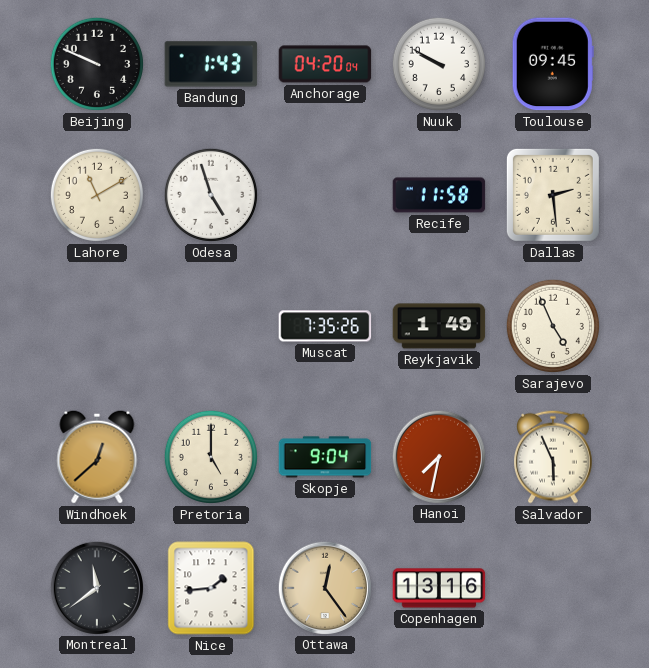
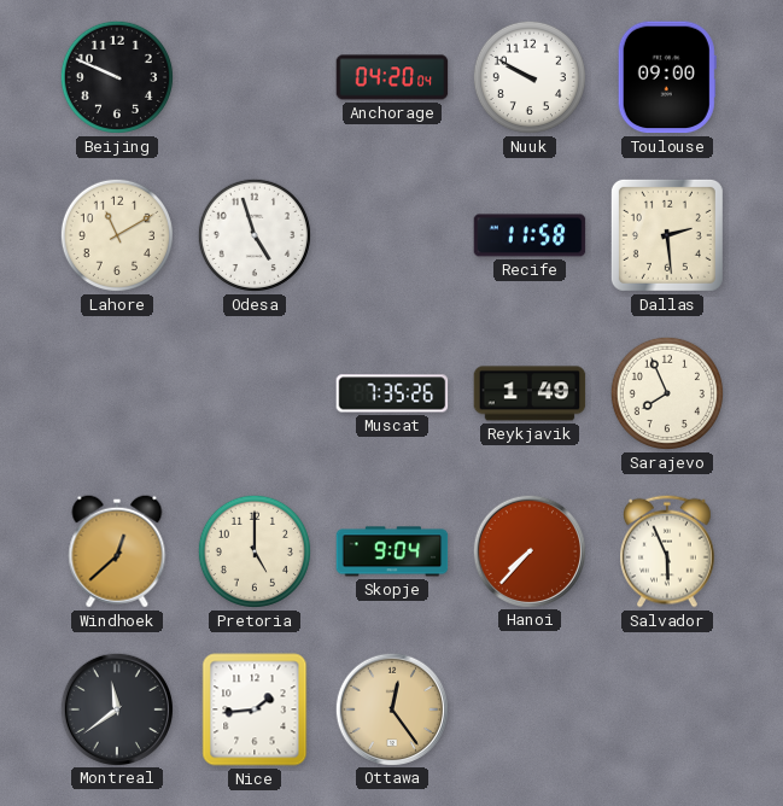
Bandung: 1:43 -> none (211, 64)
Toulouse: 09:45 -> 09:00 (667, 77)
Sarajevo: 4:56 -> 7:56 (667, 393)
Hanoi: 7:32 -> 7:37 (528, 550)
Copenhagen: 13:16 -> none (439, 588)
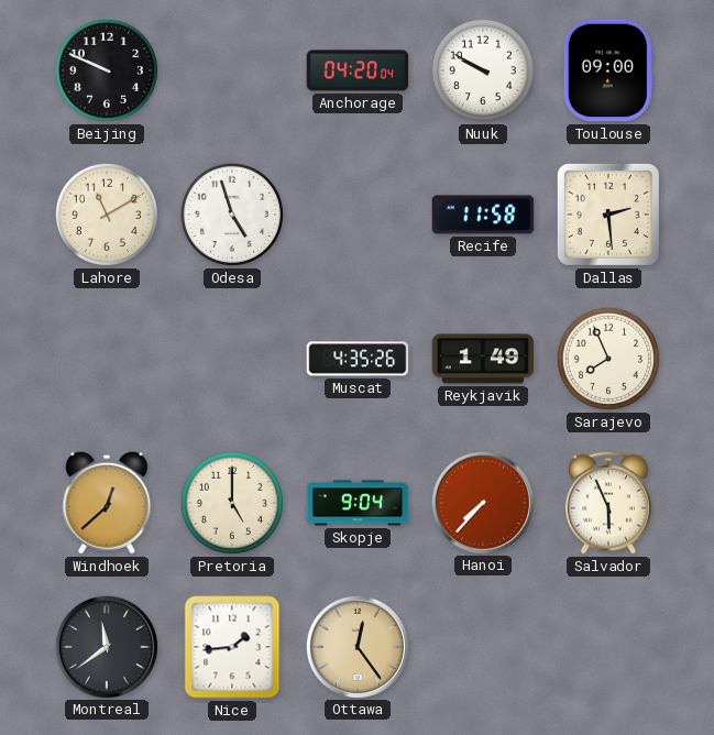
Muscat: 7:35 -> 4:35 (358, 359)
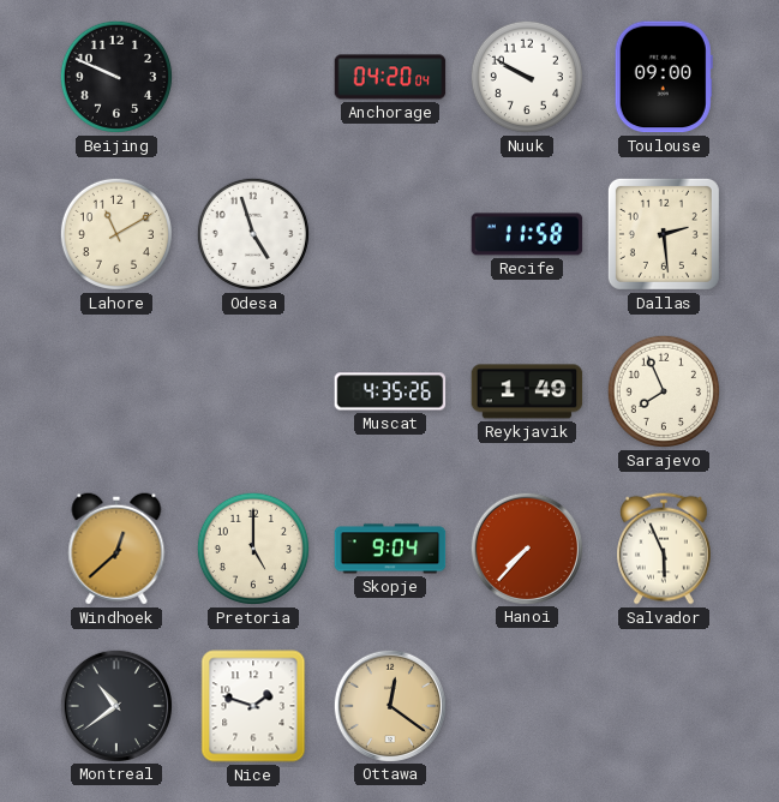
Montreal: 11:39 -> 10:39 (115, 705)
Nice: 1:44 -> 1:48 (253, 706)
Ottawa: 12:24 -> 12:21 (389, 705)
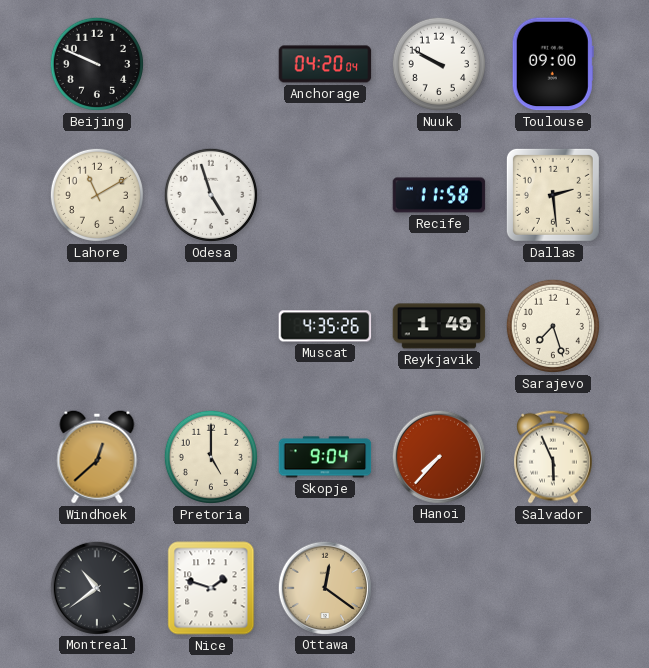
Sarajevo: 7:56 -> 7:27 (553, 326)
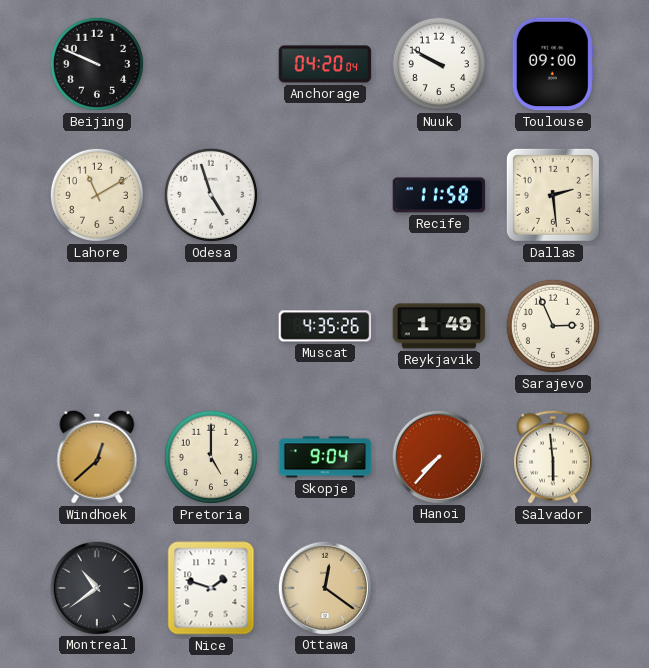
Sarajevo: 7:27 -> 2:56 (553, 326)
Salvador: 5:56 -> 5:59 (554, 457)
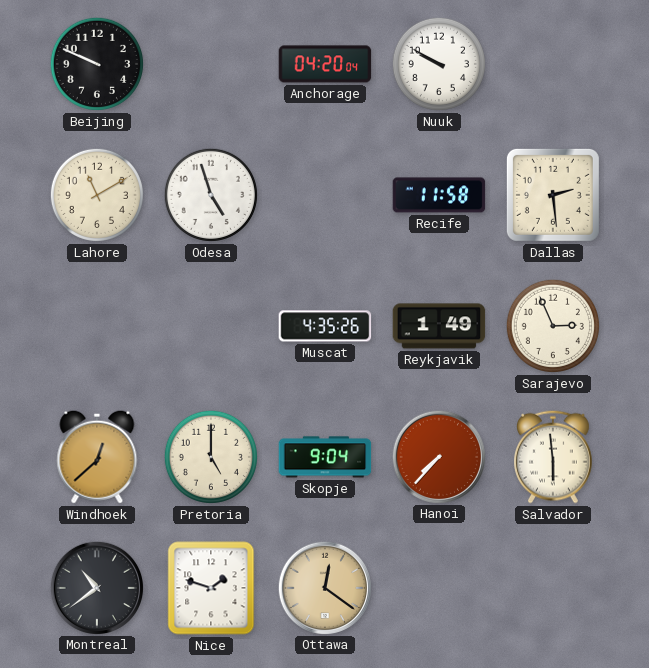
Toulouse: 09:00 -> none (553, 64)
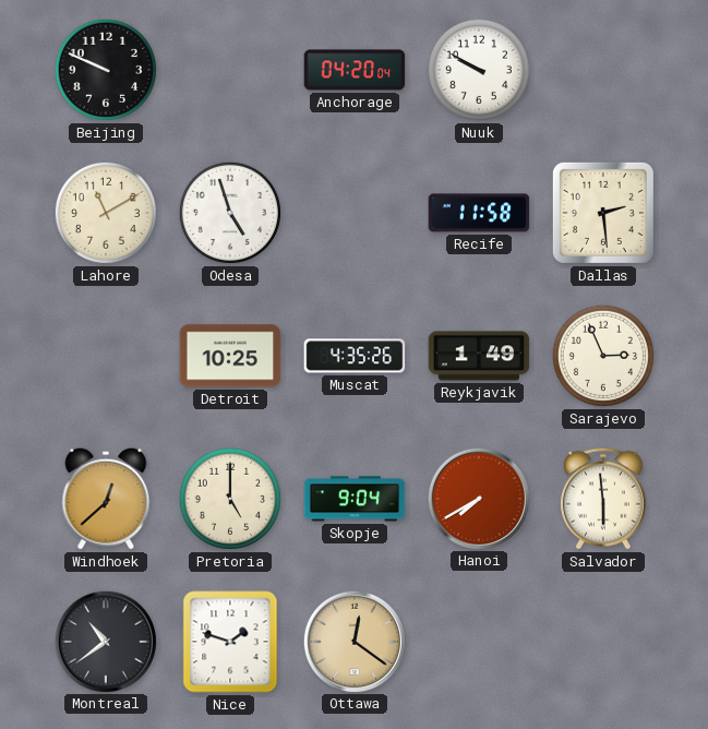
Detroit: none -> 10:25 (230, 356)
Hanoi: 7:37 -> 7:40 (478, 498)
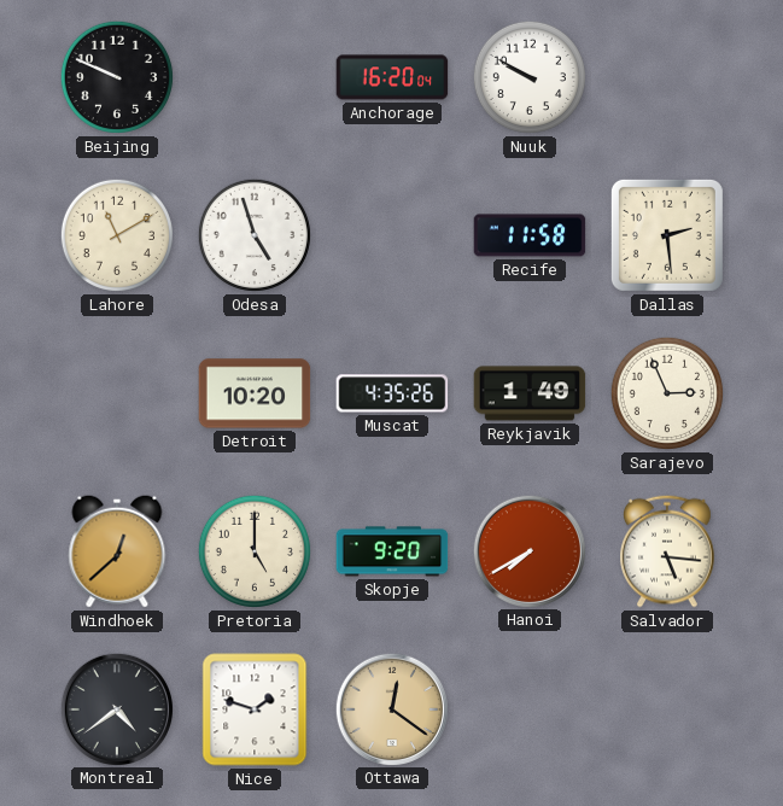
Anchorage: 04:20 -> 16:20 (392, 77)
Detroit: 10:25 -> 10:20 (255, 393)
Skopje: 9:04 -> 9:20 (392, 551)
Salvador: 5:59 -> 5:16 (668, 551)
Montreal: 10:39 -> 4:39 (116, 708)
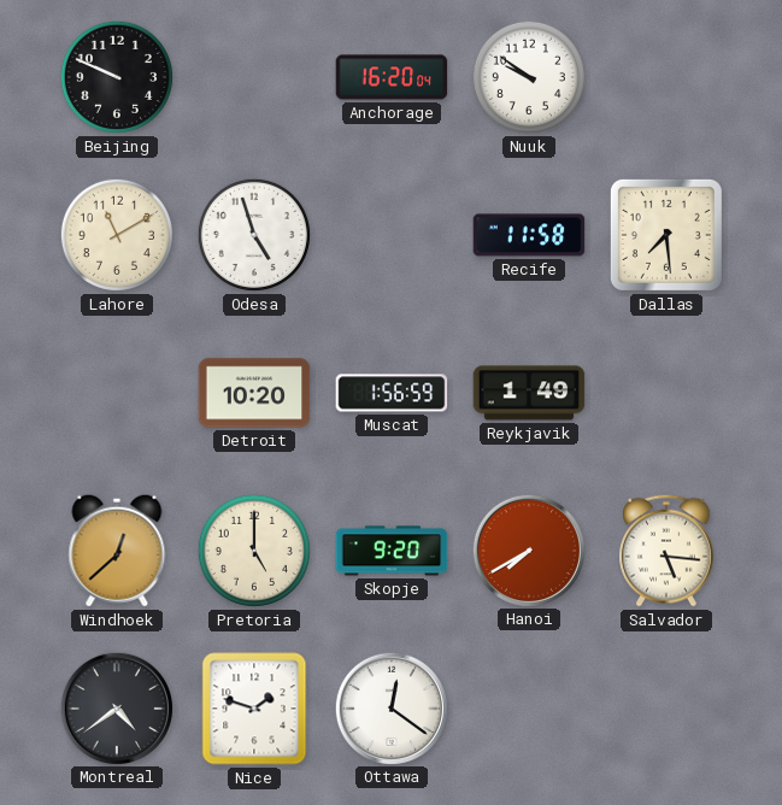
Nuuk: 9:50 -> 9:51 (529, 77)
Dallas: 2:29 -> 7:29 (666, 235)
Muscat: 4:35 -> 1:56 (392, 393)
Sarajevo: 2:56 -> none (667, 393)
Ottawa dial: champagne -> white (390, 707)
